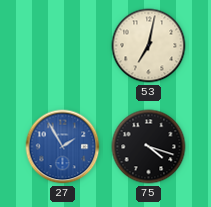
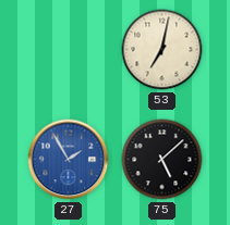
75: 4:18 -> 5:08 (162, 160)
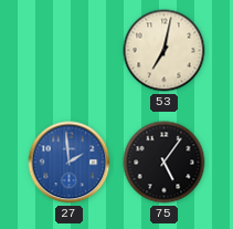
27: 1:55 -> 1:59 (70, 163)
75: 5:08 -> 5:06 (165, 163)
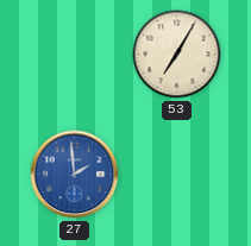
53: 7:02 -> 7:05 (177, 55)
75: 5:06 -> none (165, 163)
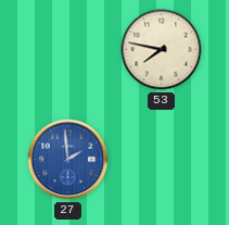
53: 7:05 -> 7:47 (162, 50)
